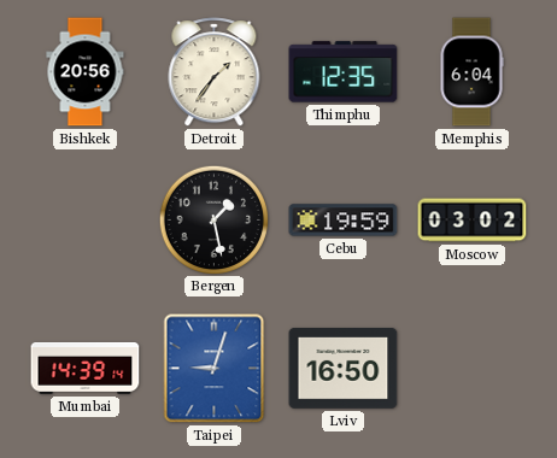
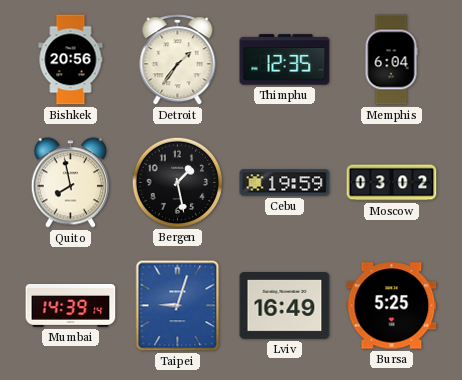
Quito: none -> 7:58 (71, 183)
Lviv: 16:50 -> 16:49 (285, 306)
Bursa: none -> 5:25 (392, 306)
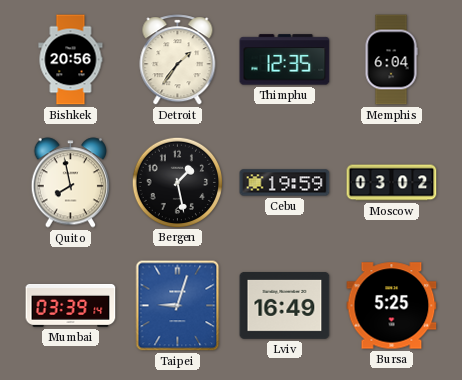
Mumbai: 14:39 -> 03:39 (71, 305)
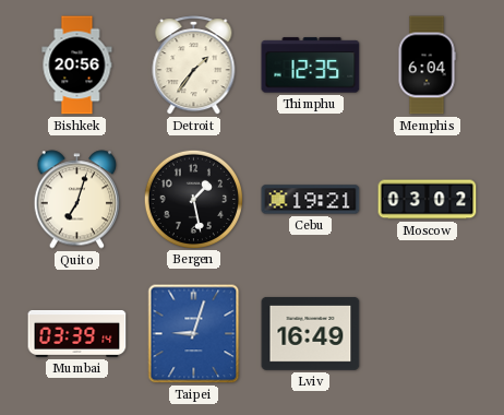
Quito: 7:58 -> 7:03 (77, 200)
Cebu: 19:59 -> 19:21 (311, 200)
Bursa: 5:25 -> none (392, 306)
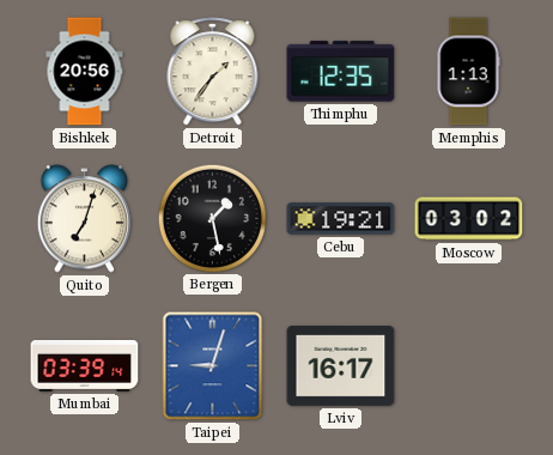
Memphis: 6:04 -> 1:13 (468, 72)
Lviv: 16:49 -> 16:17 (341, 366)
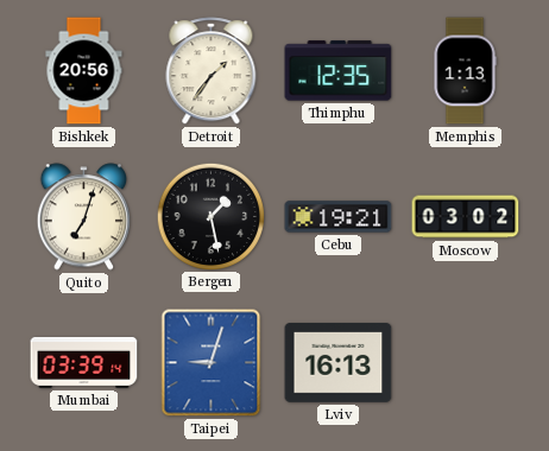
Lviv: 16:17 -> 16:13 (339, 363)
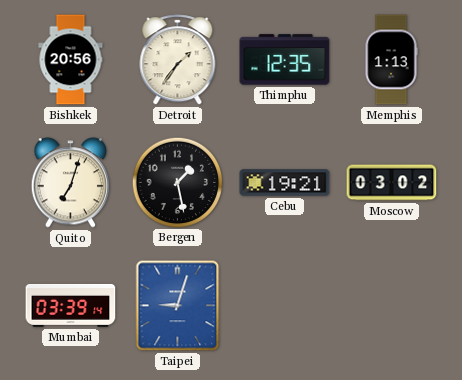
Lviv: 16:13 -> none (339, 363)
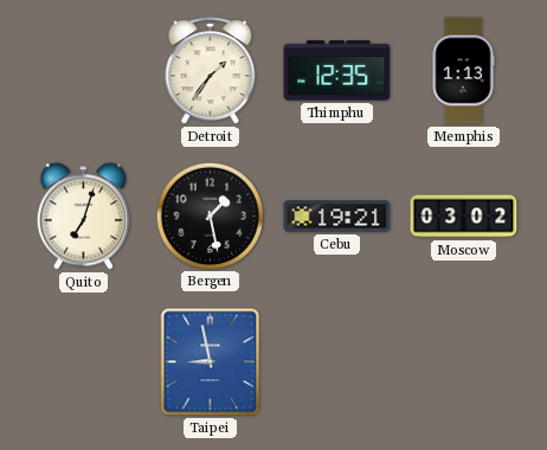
Bishkek: 20:56 -> none (71, 60)
Mumbai: 03:39 -> none (71, 305)
Taipei: 9:03 -> 8:58 (211, 362)
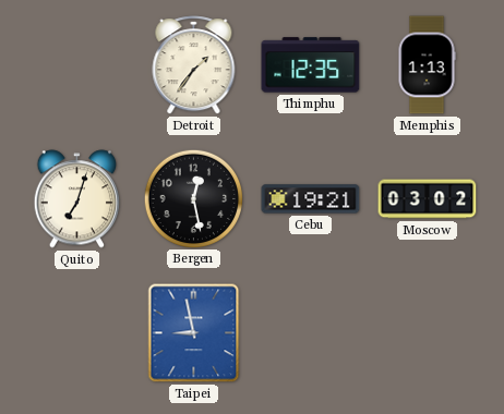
Bergen: 1:28 -> 12:28 (193, 198)
